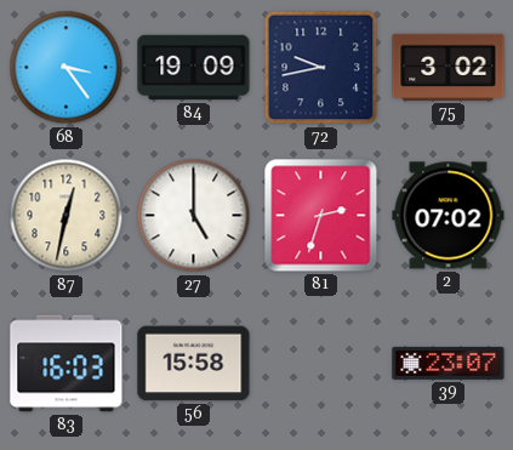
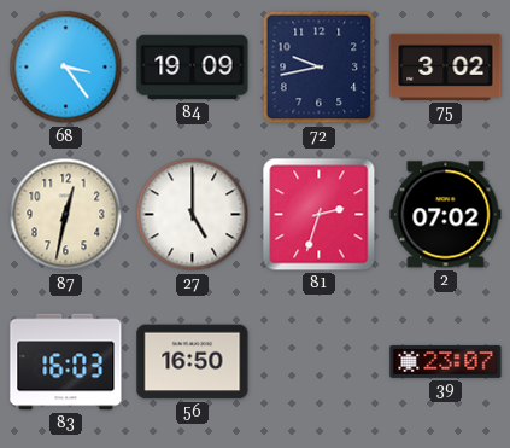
56: 15:58 -> 16:50 (193, 362)
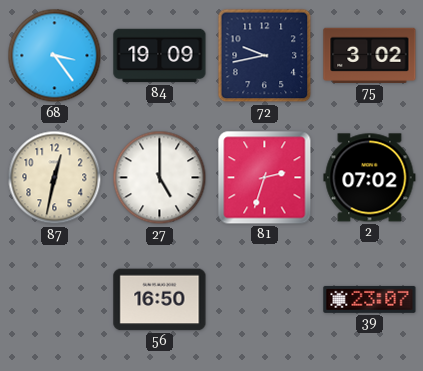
83: 16:03 -> none (66, 362)
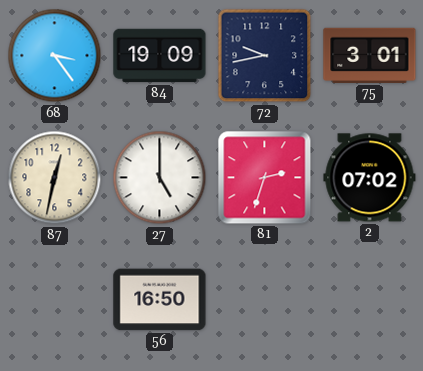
75: 3:02 -> 3:01 (370, 55)
39: 23:07 -> none (370, 299)
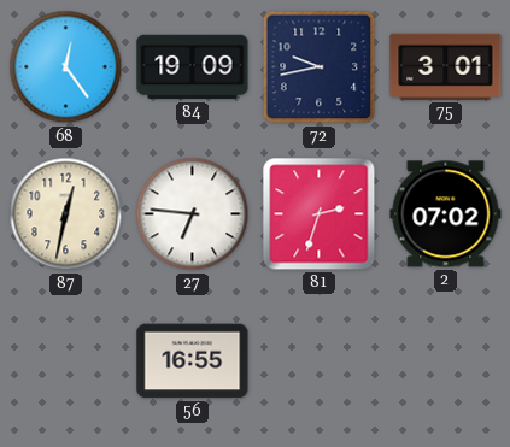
68: 3:24 -> 12:24 (66, 67)
27: 5:00 -> 6:46 (193, 214)
56: 16:50 -> 16:55 (193, 361)
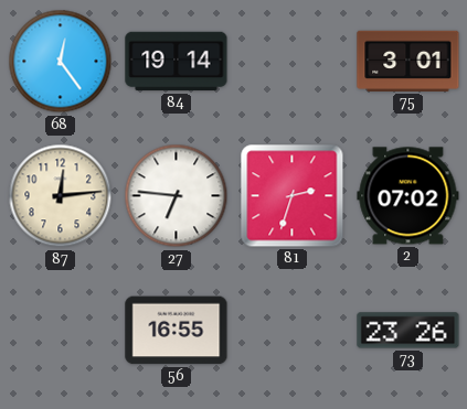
84: 19:09 -> 19:14 (177, 62)
72: 9:43 -> none (320, 67)
87: 12:32 -> 12:14 (61, 196)
73: none -> 23:26 (408, 331)
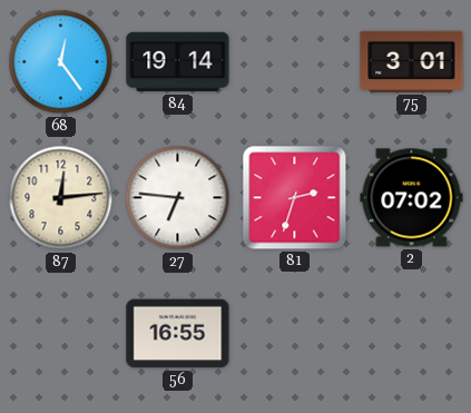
73: 23:26 -> none (408, 331)
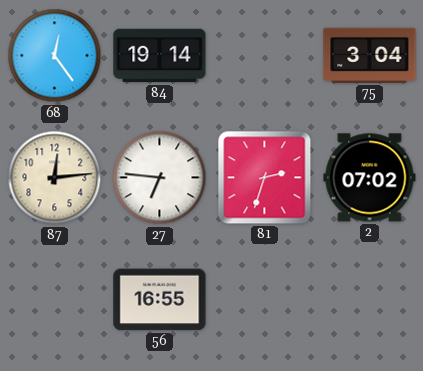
75: 3:01 -> 3:04 (370, 55)
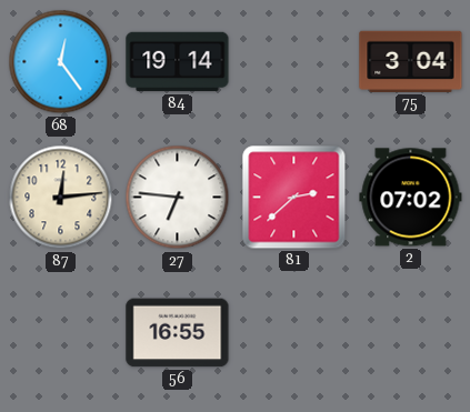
81: 2:33 -> 2:38 (294, 198)
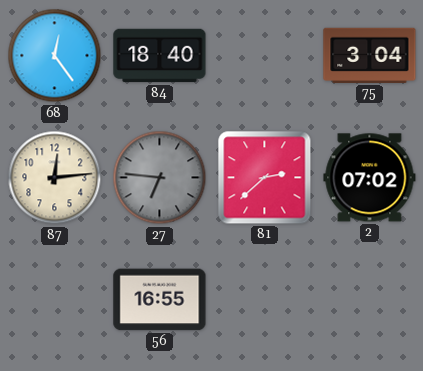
84: 19:14 -> 18:40 (160, 56)
27 dial: white -> grey (160, 178)
